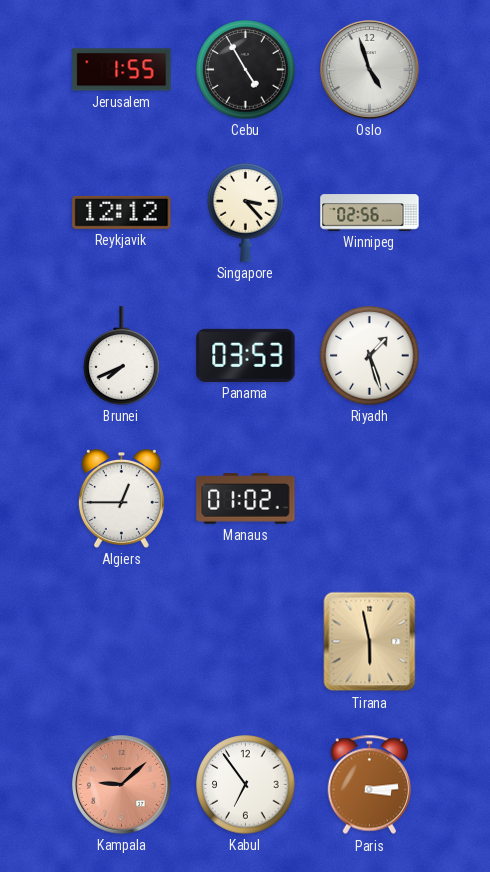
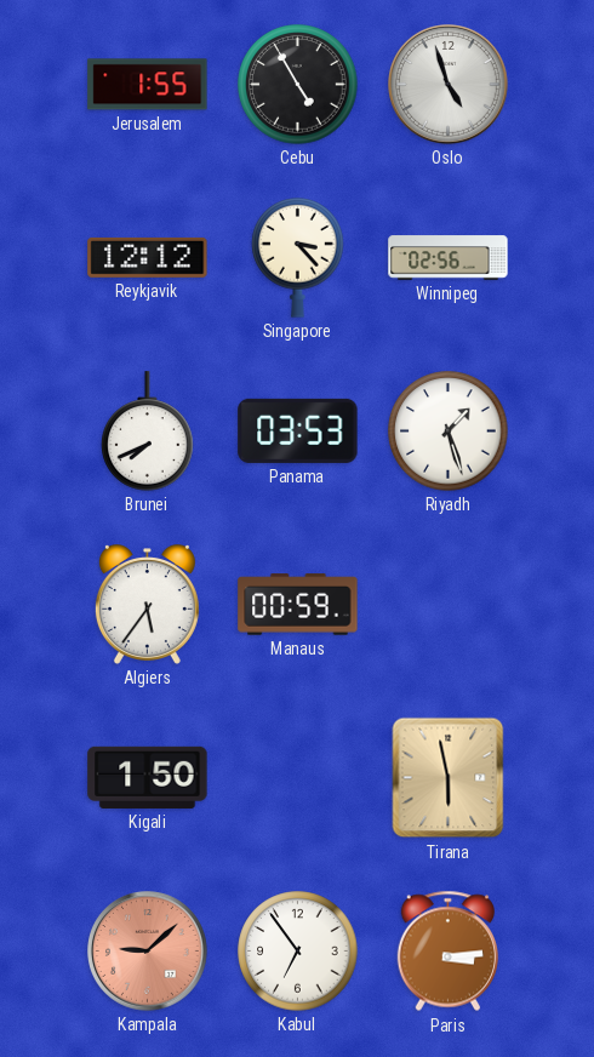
Algiers: 12:45 -> 5:36 (147, 605)
Manaus: 01:02 -> 00:59 (298, 605)
Kigali: none -> 1:50 (148, 777)
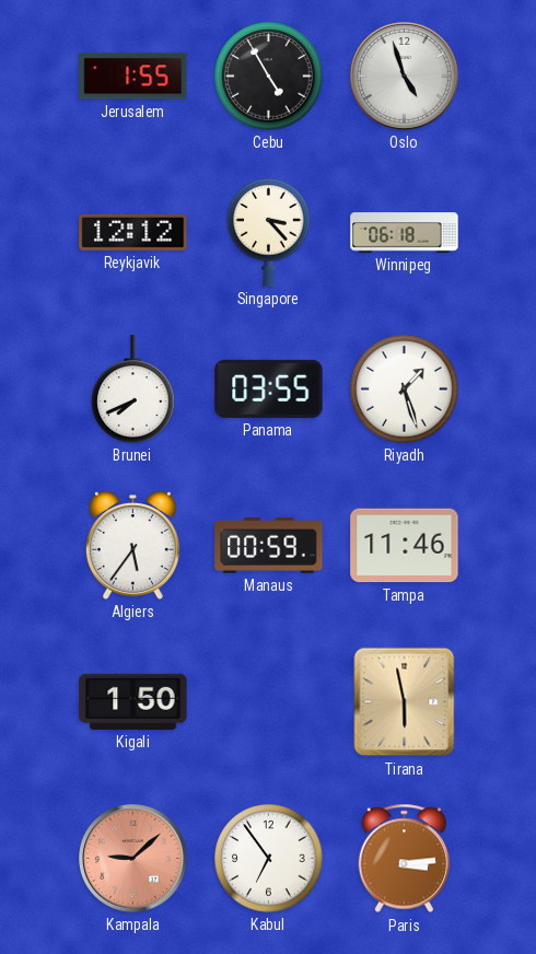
Winnipeg: 02:56 -> 06:18 (405, 233)
Panama: 03:53 -> 03:55 (269, 388)
Tampa: none -> 11:46 (405, 546)
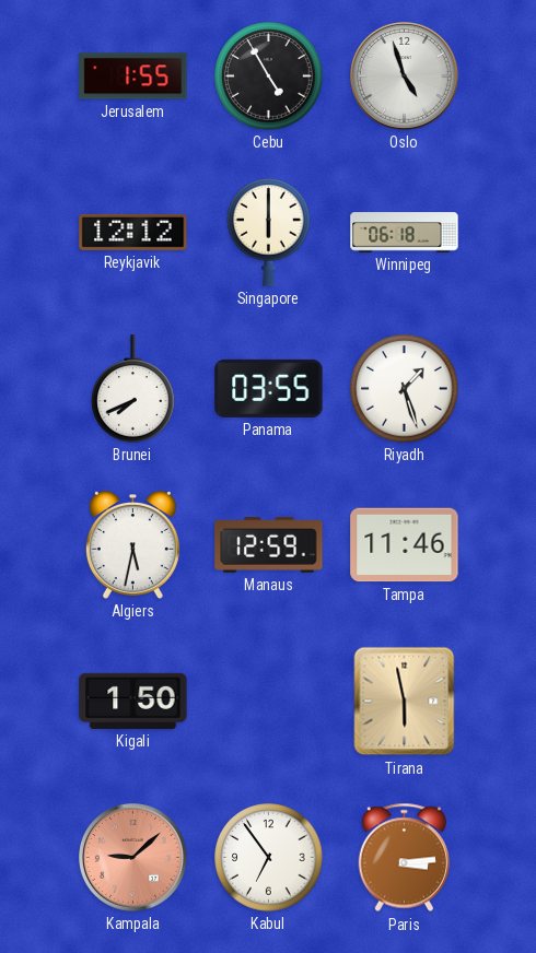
Singapore: 3:23 -> 6:00 (269, 233)
Algiers: 5:36 -> 5:32 (132, 545)
Manaus: 00:59 -> 12:59 (269, 545)
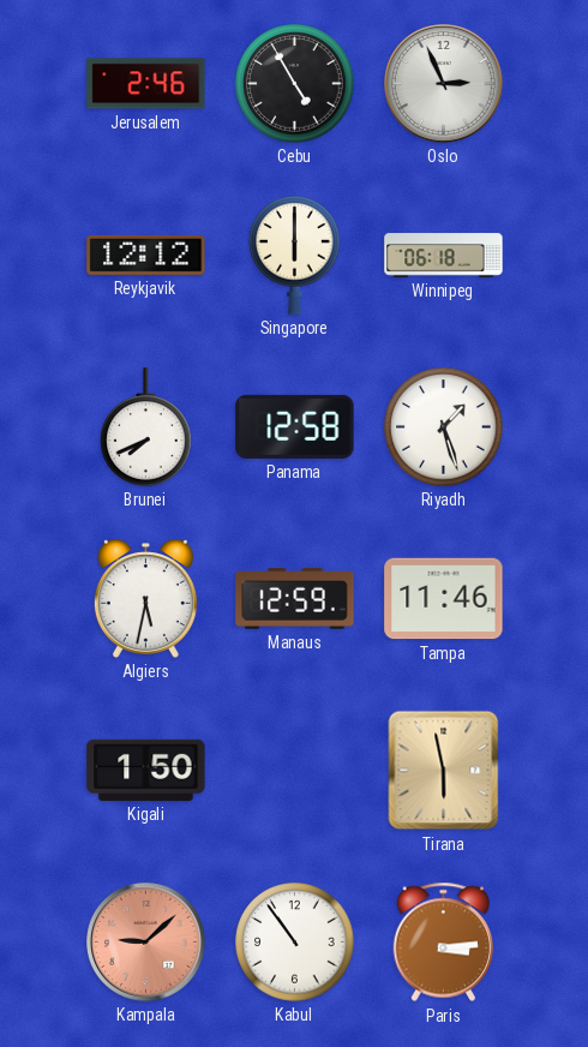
Jerusalem: 1:55 -> 2:46 (146, 84)
Oslo: 4:57 -> 2:56 (444, 84)
Panama: 03:55 -> 12:58 (295, 426)
Kabul: 6:54 -> 10:54 (295, 943)
